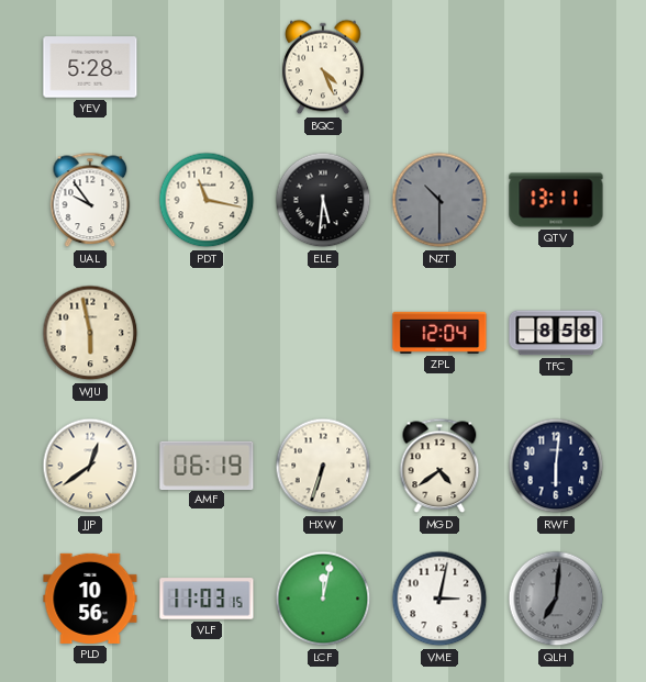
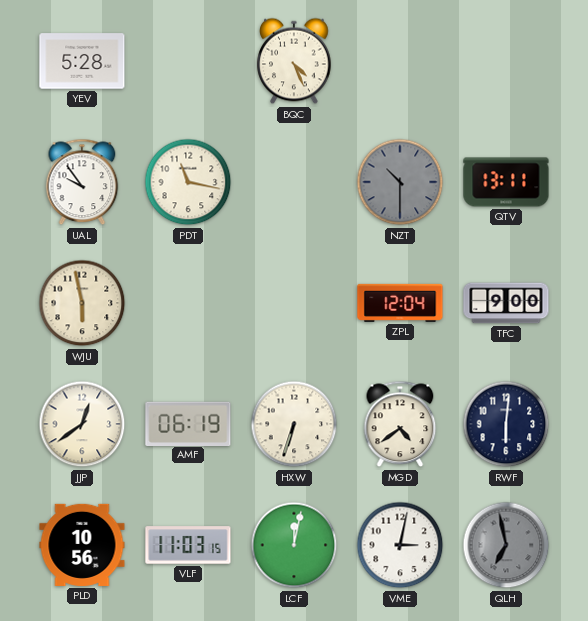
ELE: 5:31 -> none (323, 200)
TFC: 8:58 -> 9:00 (506, 303)
QLH: 7:01 -> 6:58 (506, 545)
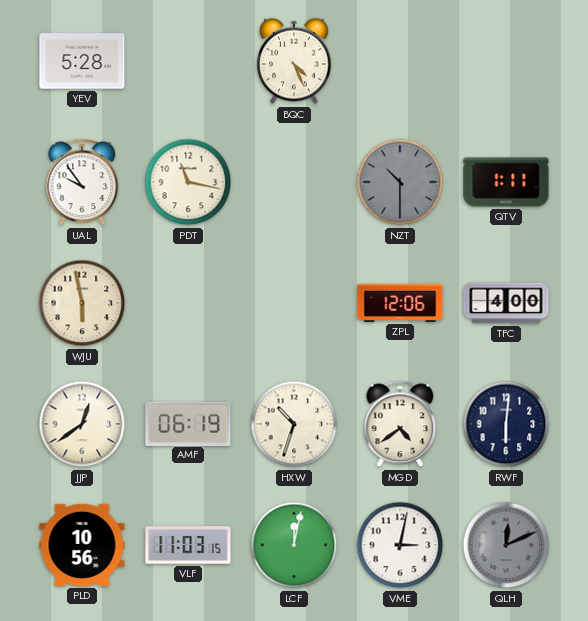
QTV: 13:11 -> 1:11 (506, 182)
ZPL: 12:04 -> 12:06 (400, 303)
TFC: 9:00 -> 4:00 (506, 303)
HXW: 6:33 -> 10:33 (294, 424)
QLH: 6:58 -> 12:11 (506, 545)
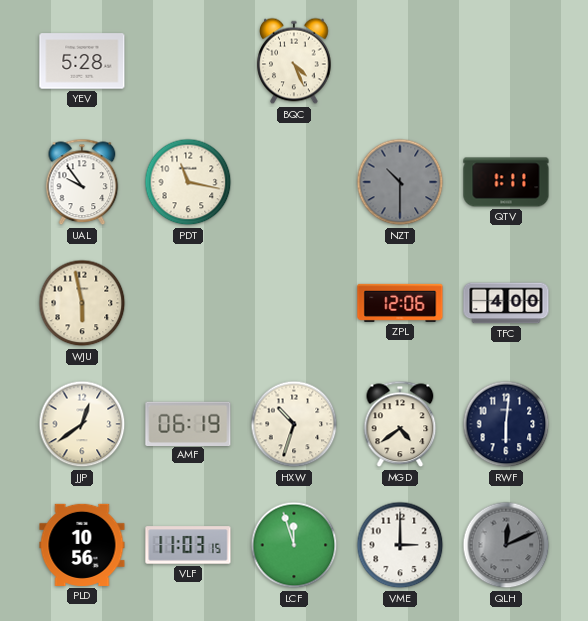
LCF: 12:02 -> 11:57 (294, 545)
VME: 3:02 -> 3:00 (400, 545)
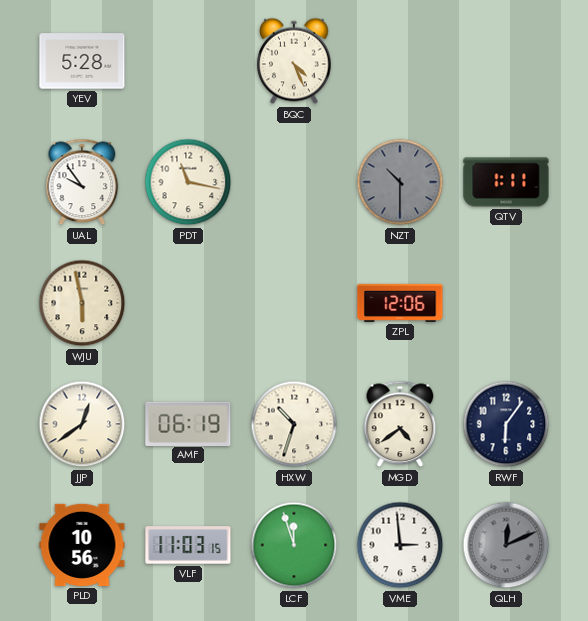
TFC: 4:00 -> none (506, 303)
RWF: 6:01 -> 6:06 (506, 424)
VME: 3:00 -> 2:59 (400, 545)
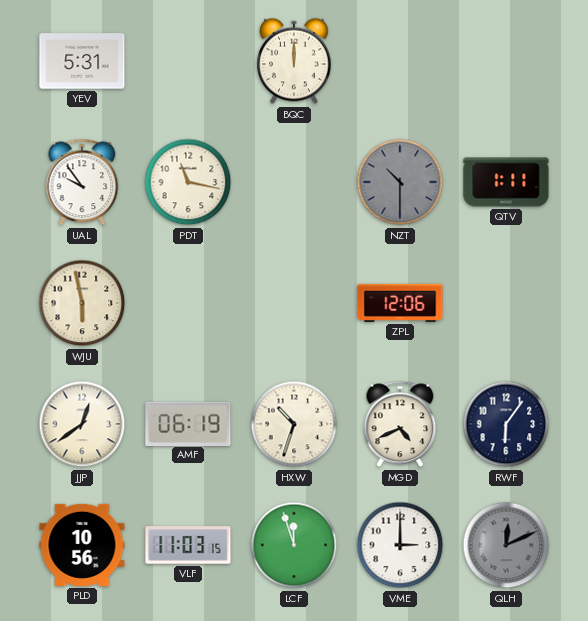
YEV: 5:28 -> 5:31 (82, 61)
BQC: 4:26 -> 12:00 (294, 61)
MGD: 4:39 -> 4:41 (400, 424)
VME: 2:59 -> 3:00 (400, 545)
